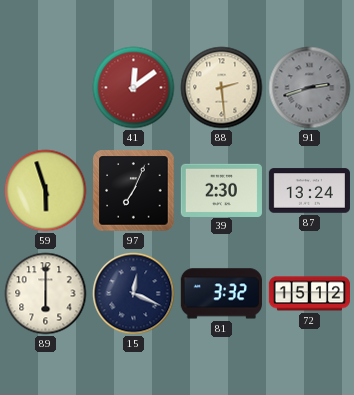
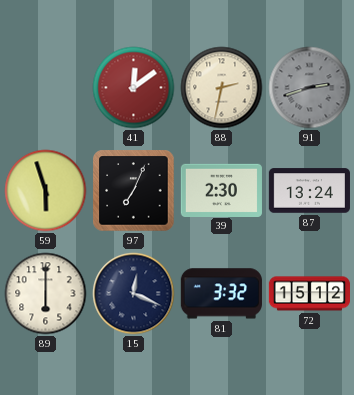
88: 2:29 -> 2:32 (222, 88)
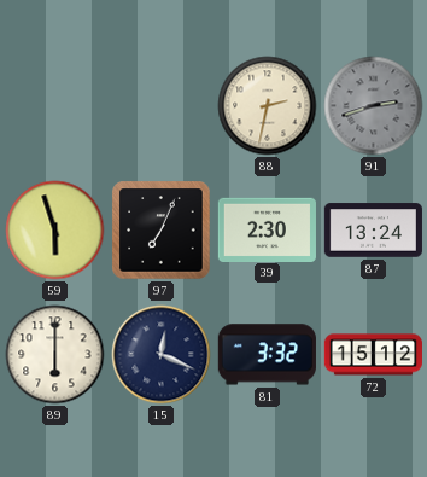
41: 12:09 -> none (134, 88)
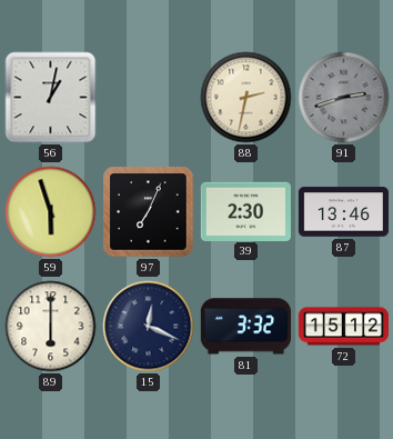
56: none -> 1:02 (51, 98)
87: 13:24 -> 13:46 (343, 212)
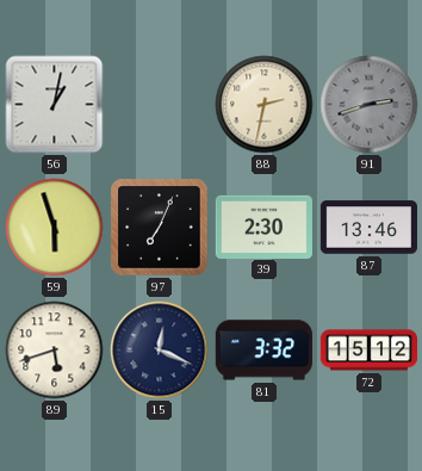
89: 6:00 -> 5:42 (55, 351)
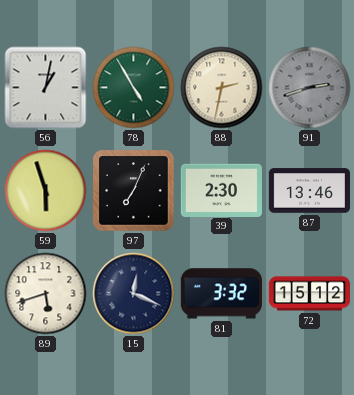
78: none -> 4:55 (134, 88)
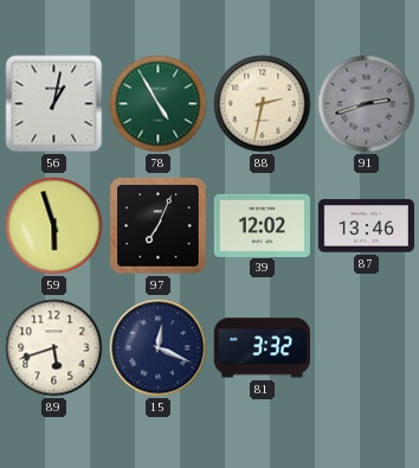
39: 2:30 -> 12:02 (262, 225)
72: 15:12 -> none (309, 294)
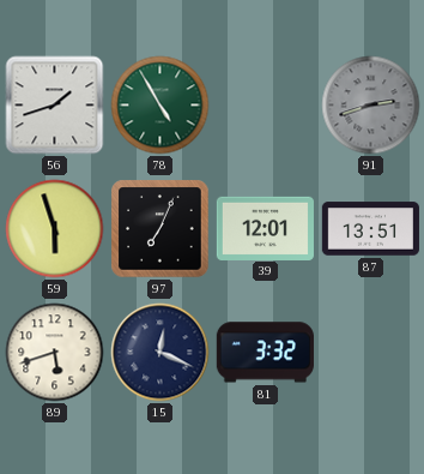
56: 1:02 -> 1:42 (55, 106)
88: 2:32 -> none (263, 104)
39: 12:02 -> 12:01 (265, 228)
87: 13:46 -> 13:51 (370, 229)
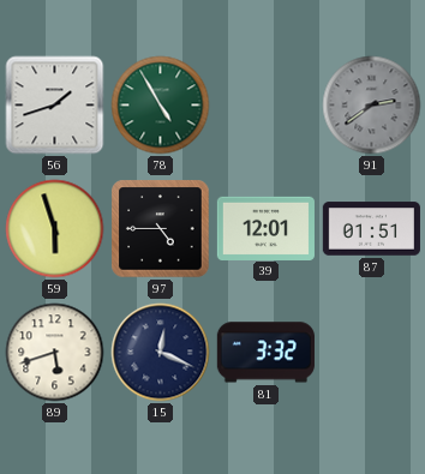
91: 2:42 -> 2:39 (372, 106)
97: 7:04 -> 4:45 (161, 229)
87: 13:51 -> 01:51 (371, 229)
